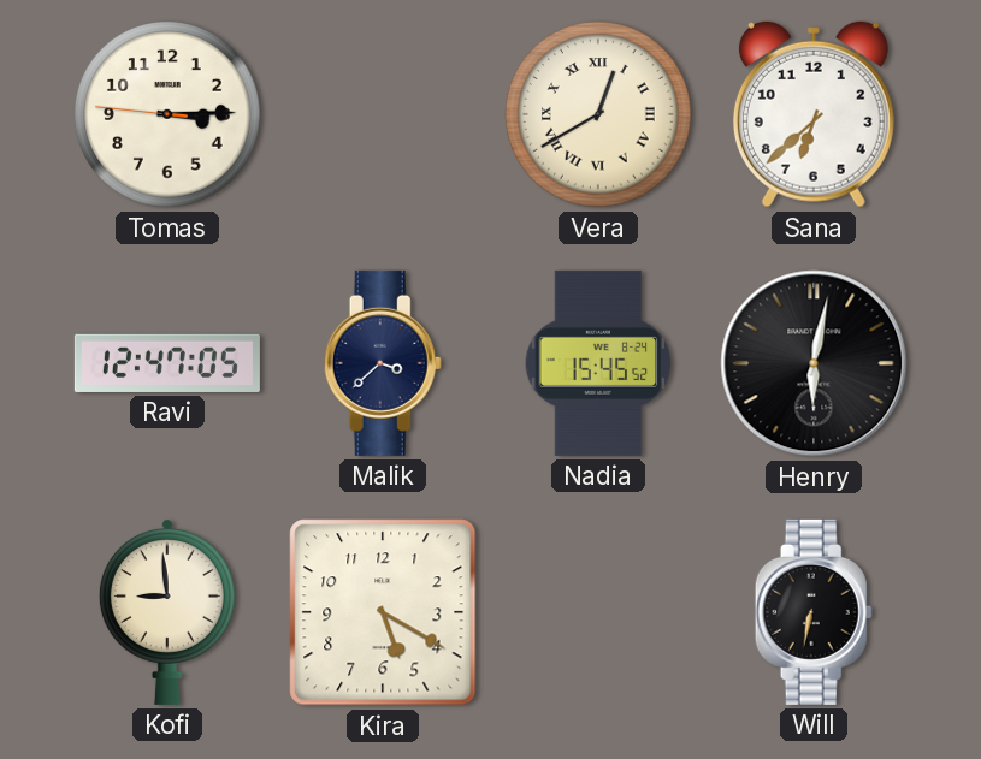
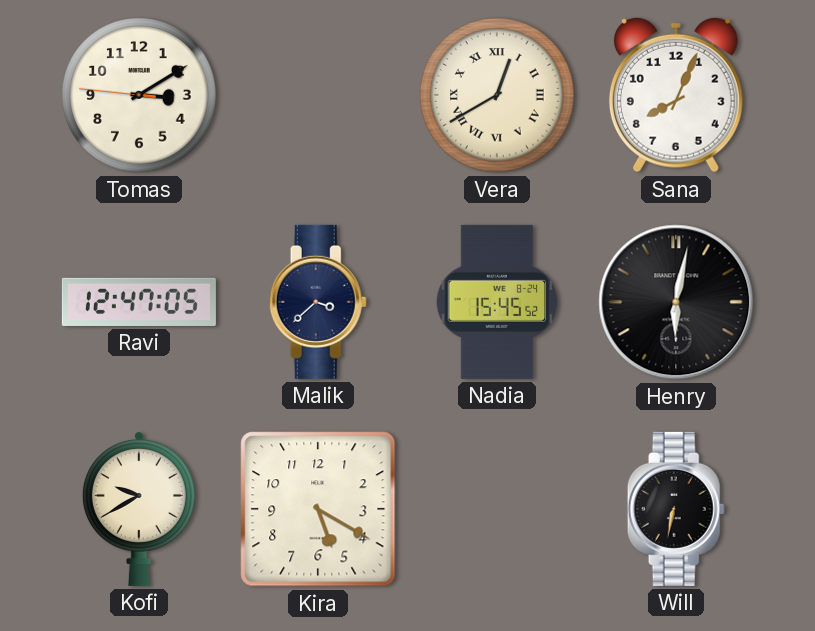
Tomas: 3:14 -> 3:09 (139, 95)
Sana: 6:38 -> 8:04 (676, 95)
Kofi: 8:59 -> 9:40 (139, 509)
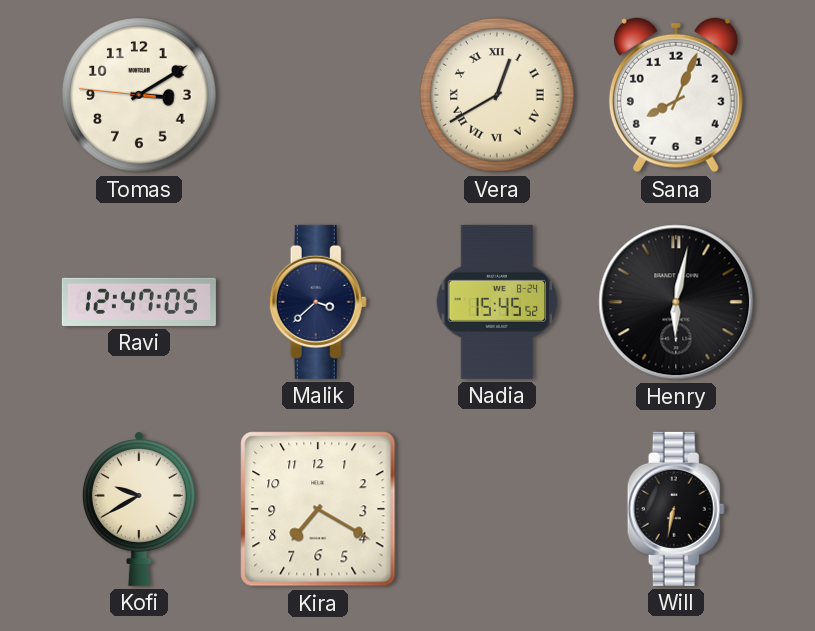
Kira: 5:20 -> 7:20 (318, 509)
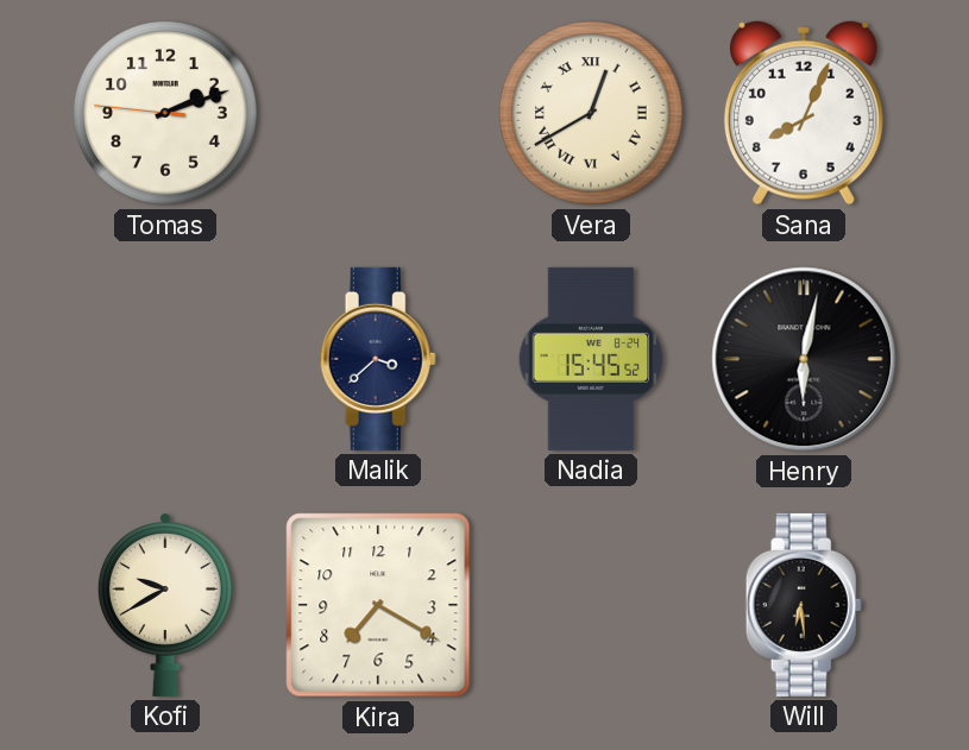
Tomas: 3:09 -> 2:11 (165, 113)
Ravi: 12:47 -> none (139, 302)
Will: 6:32 -> 6:29 (804, 605)
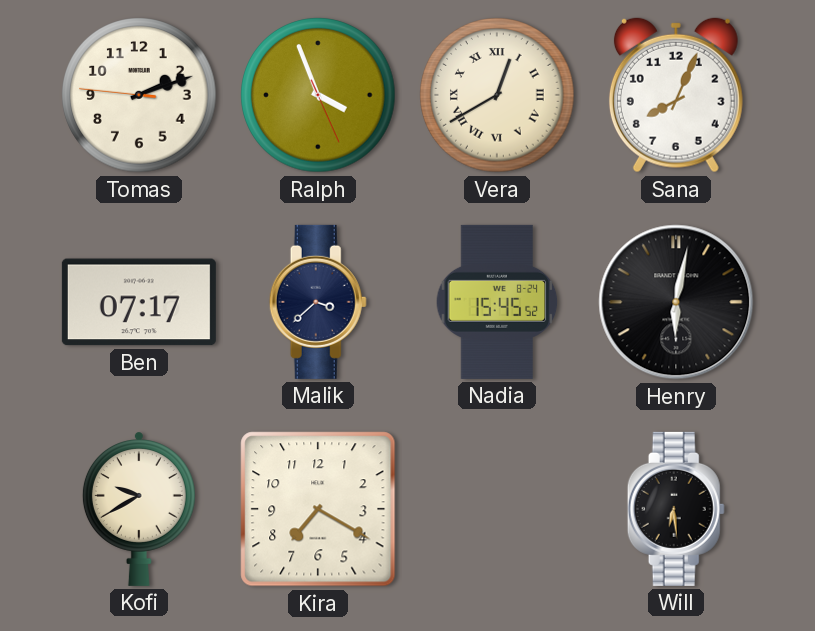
Ralph: none -> 3:56 (318, 95)
Ben: none -> 07:17 (139, 302)
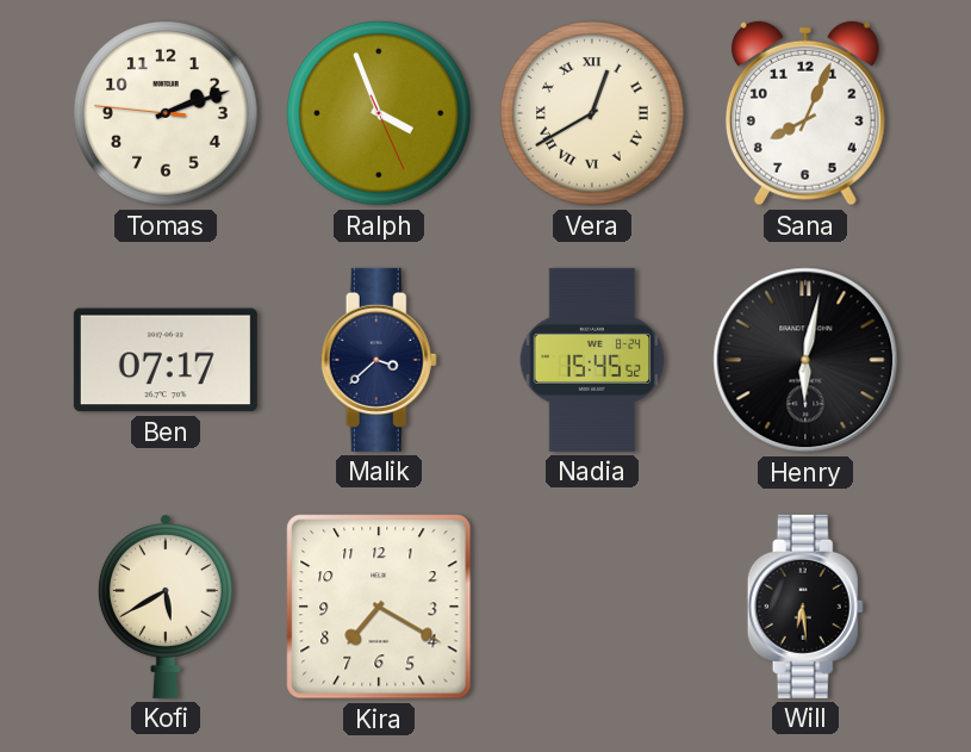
Kofi: 9:40 -> 5:40 (166, 607)
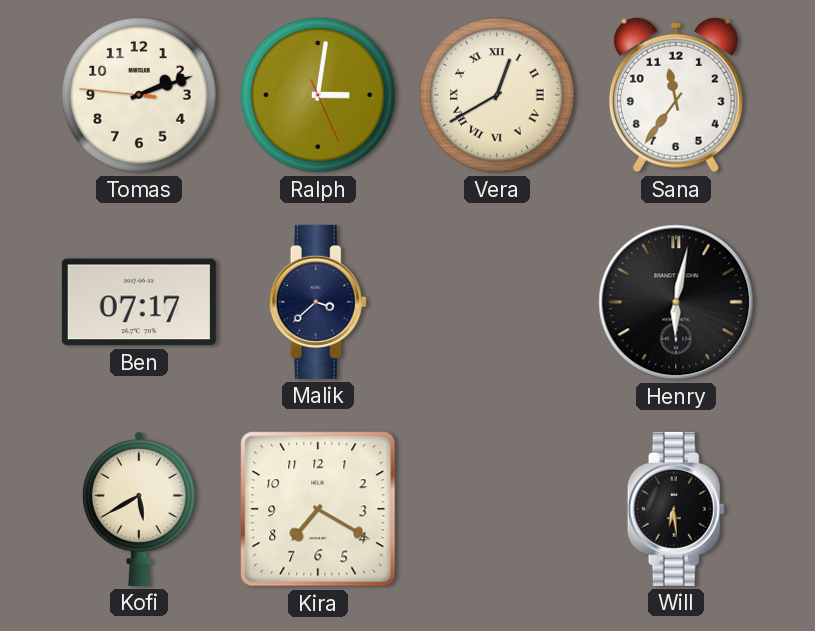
Ralph: 3:56 -> 3:01 (318, 95)
Sana: 8:04 -> 11:36 (676, 95)
Nadia: 15:45 -> none (592, 360)
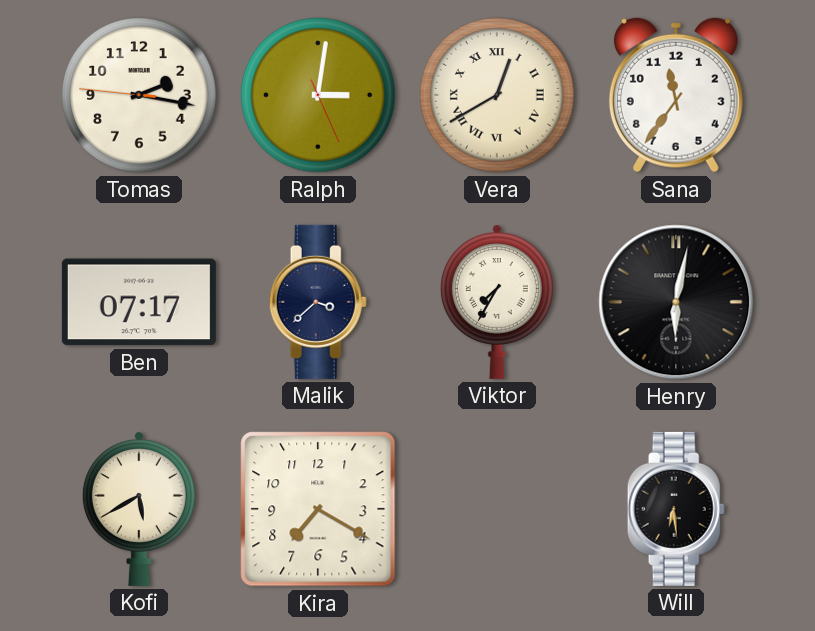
Tomas: 2:11 -> 2:16 (139, 95)
Viktor: none -> 7:35 (497, 302)
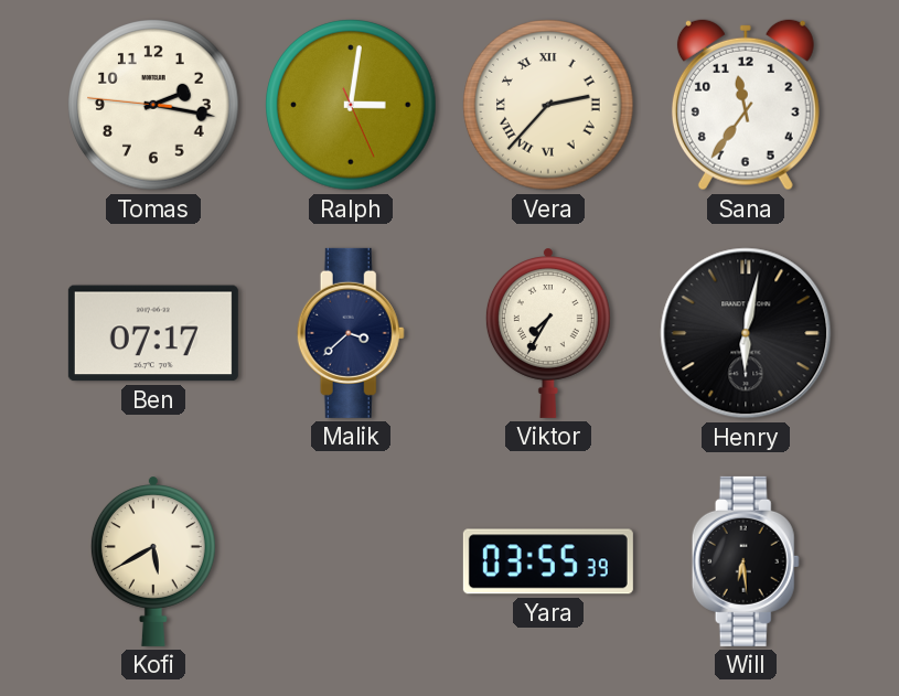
Vera: 12:40 -> 2:37 (548, 105)
Kira: 7:20 -> none (318, 509)
Yara: none -> 03:55 (548, 561)
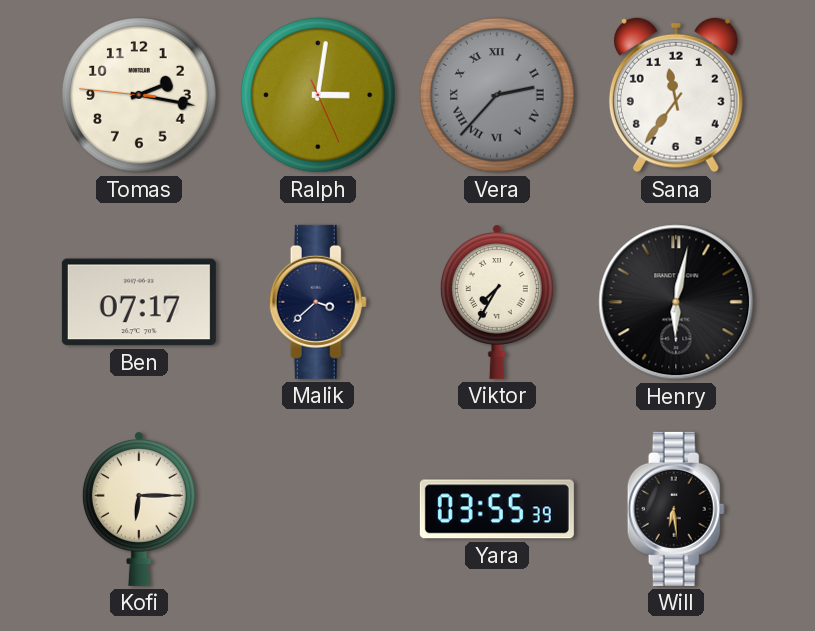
Vera dial: cream -> grey (497, 95)
Kofi: 5:40 -> 6:15 (139, 509)
